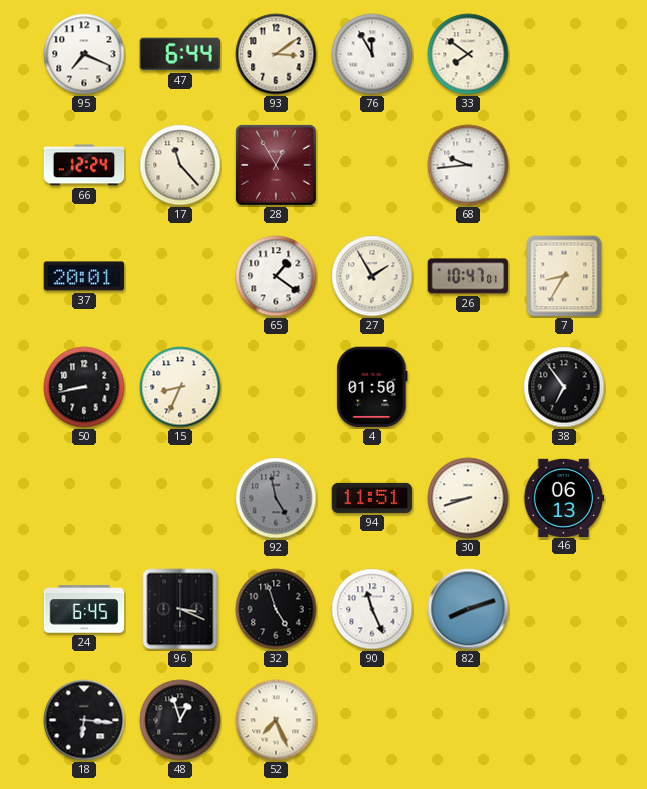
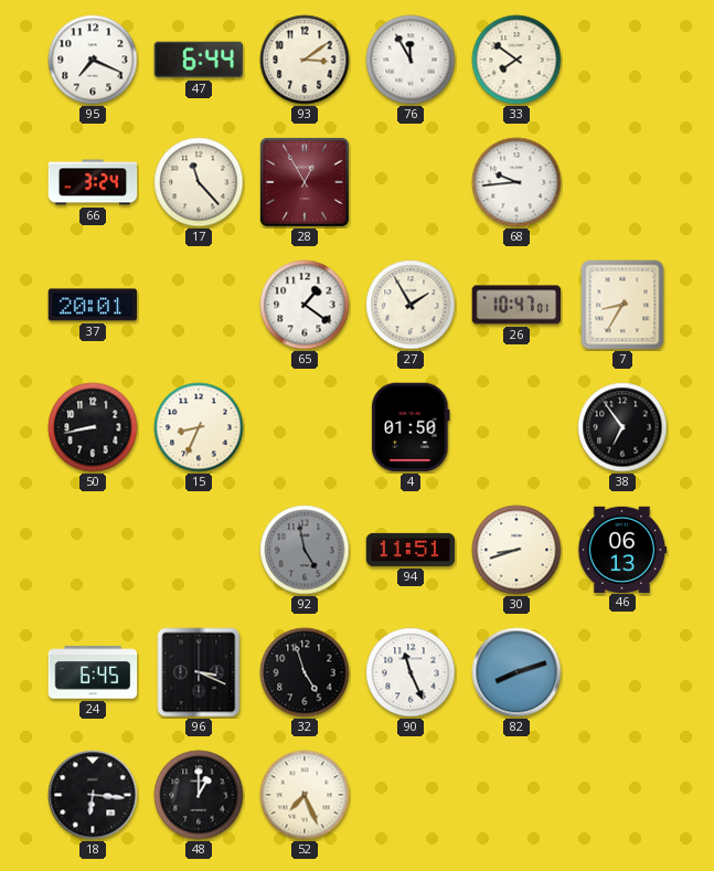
66: 12:24 -> 3:24 (93, 182)
48: 12:57 -> 1:00 (199, 795)
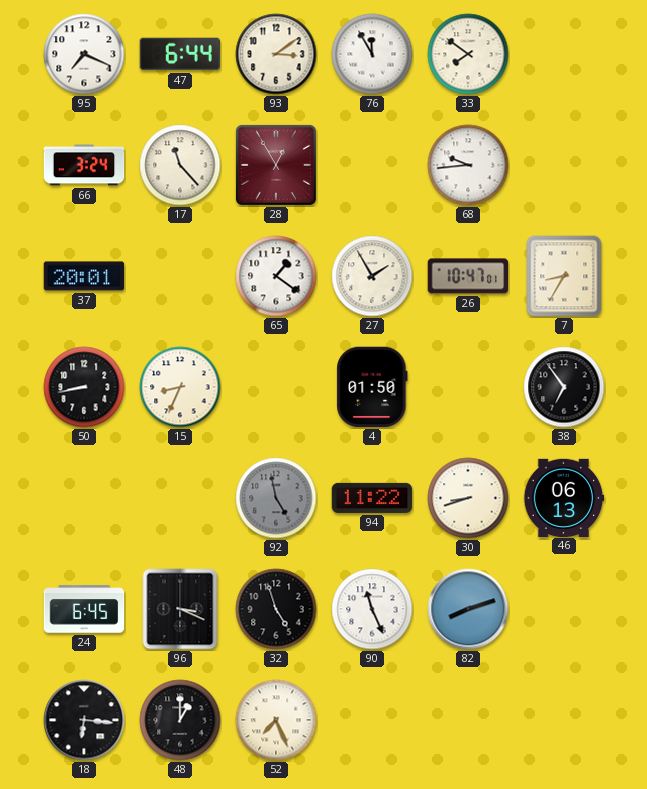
94: 11:51 -> 11:22 (372, 498)
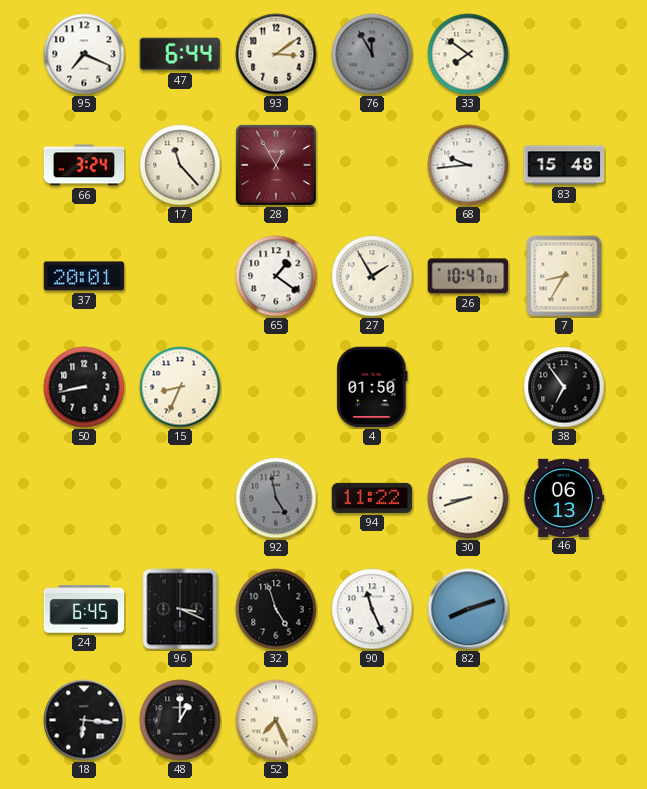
76 dial: white -> grey (372, 54)
83: none -> 15:48 (564, 165)
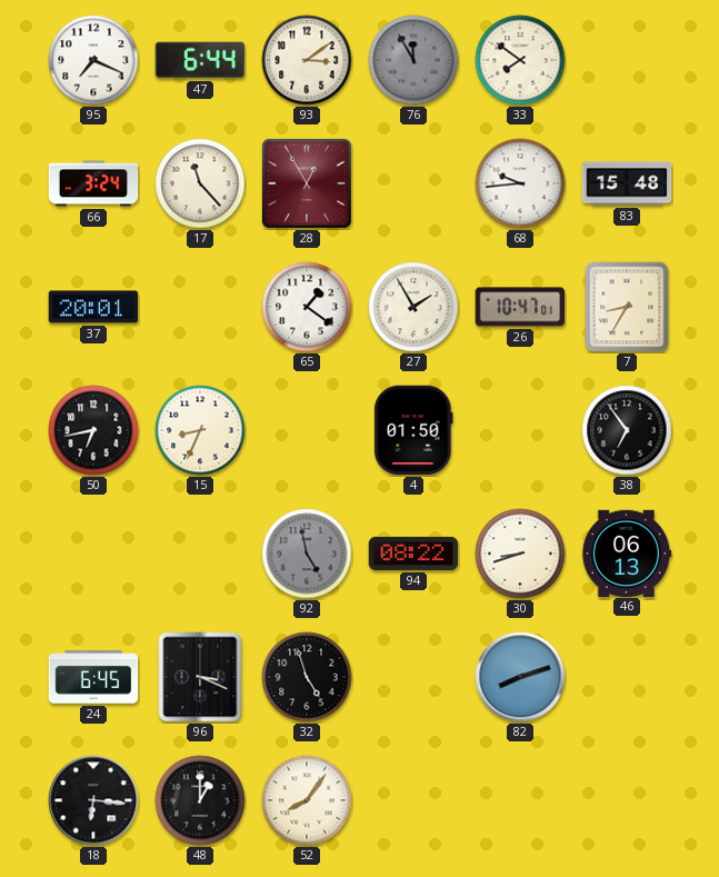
50: 8:43 -> 6:43 (93, 430)
94: 11:22 -> 08:22 (413, 554)
90: 11:26 -> none (372, 609)
52: 7:26 -> 8:06 (307, 800)
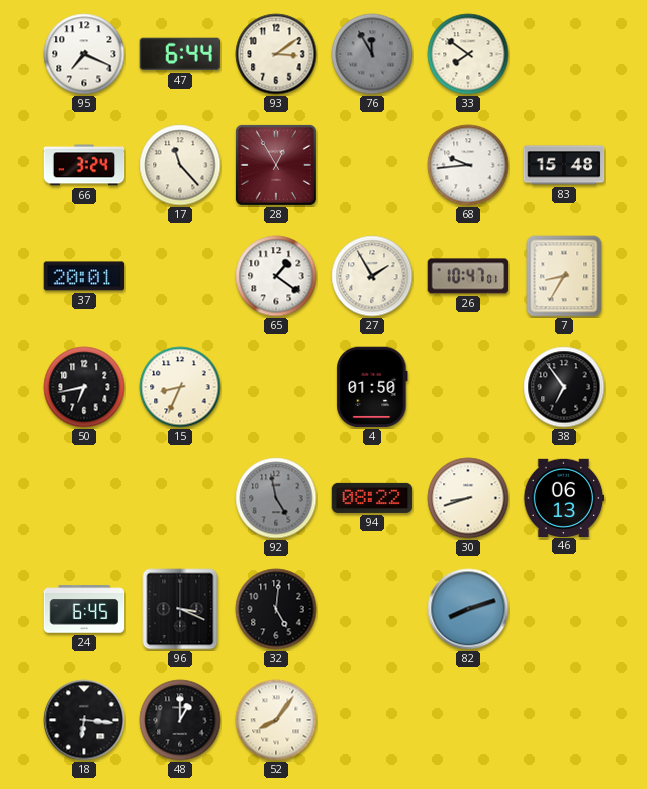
32: 4:57 -> 5:01 (276, 609)
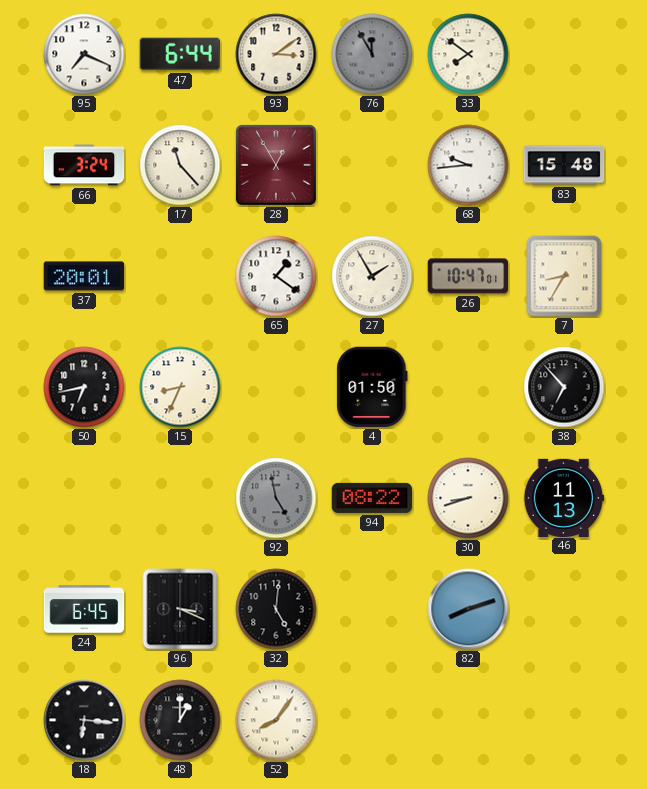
38: 6:54 -> 6:53 (564, 387)
46: 06:13 -> 11:13 (564, 497)
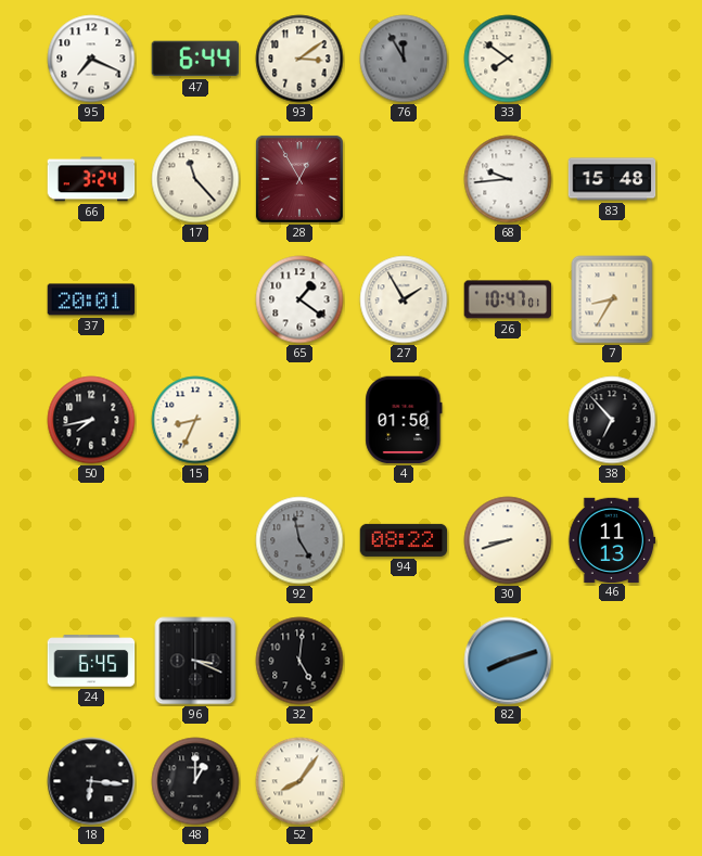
50: 6:43 -> 7:43 (91, 420)
